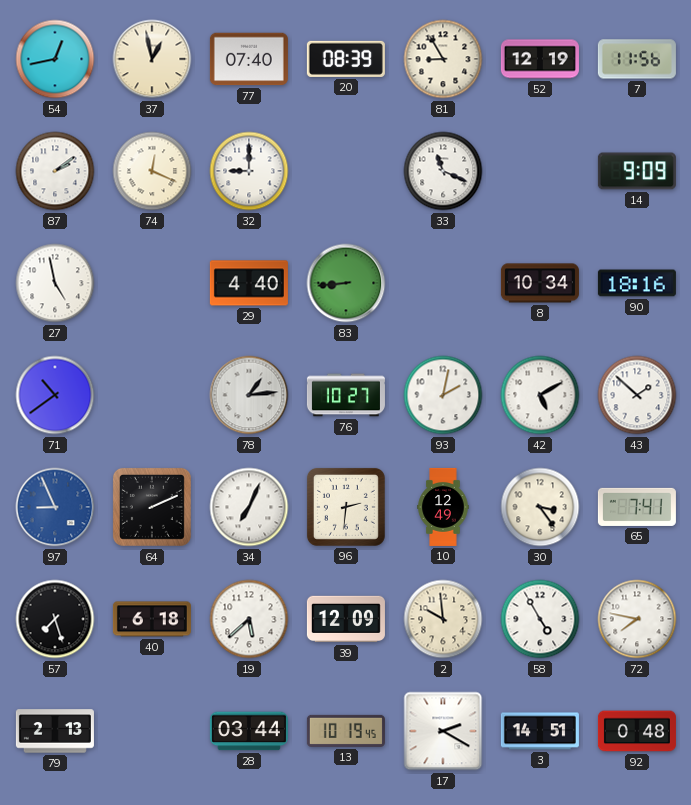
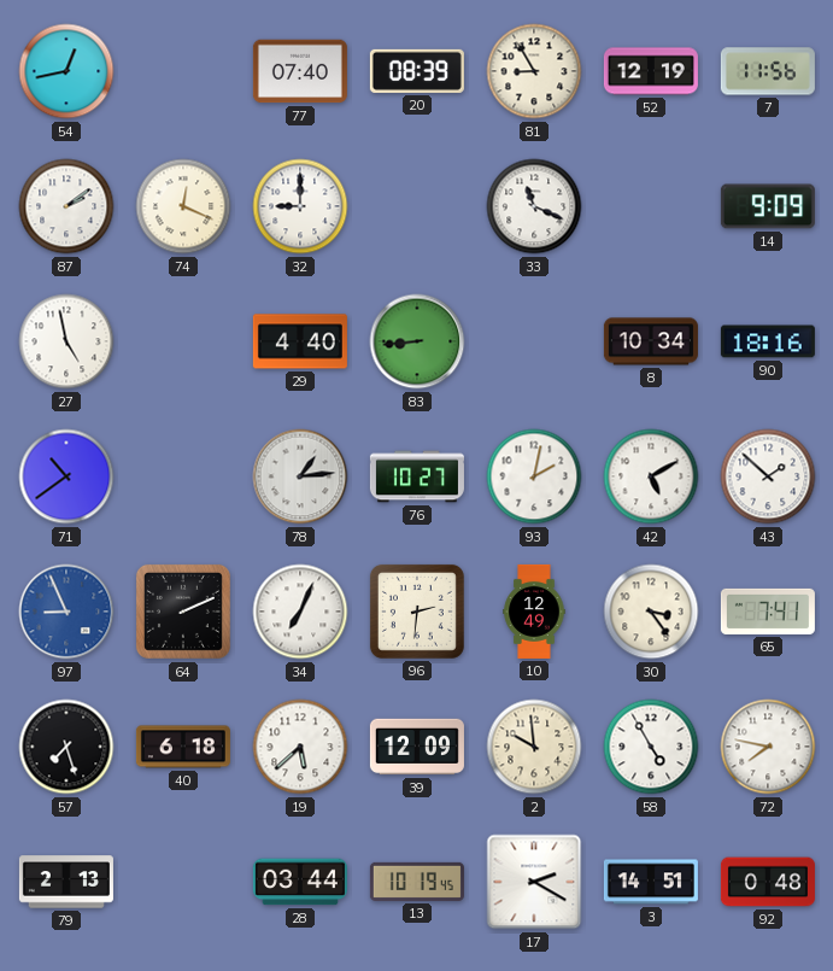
37: 12:58 -> none (152, 59)
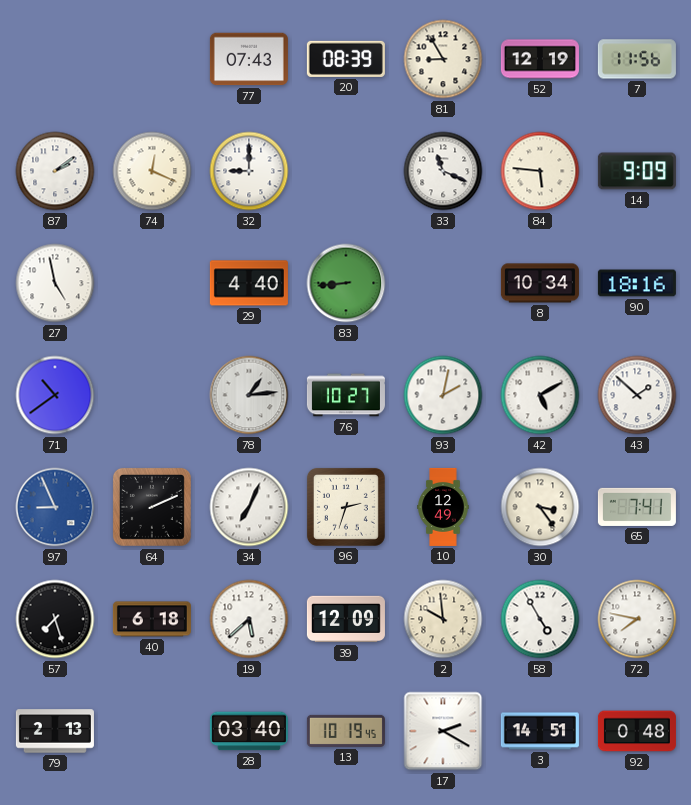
54: 12:43 -> none (66, 71)
77: 07:40 -> 07:43 (249, 59)
84: none -> 5:46 (540, 171)
96: 2:31 -> 2:33 (346, 507)
28: 03:44 -> 03:40 (249, 731)
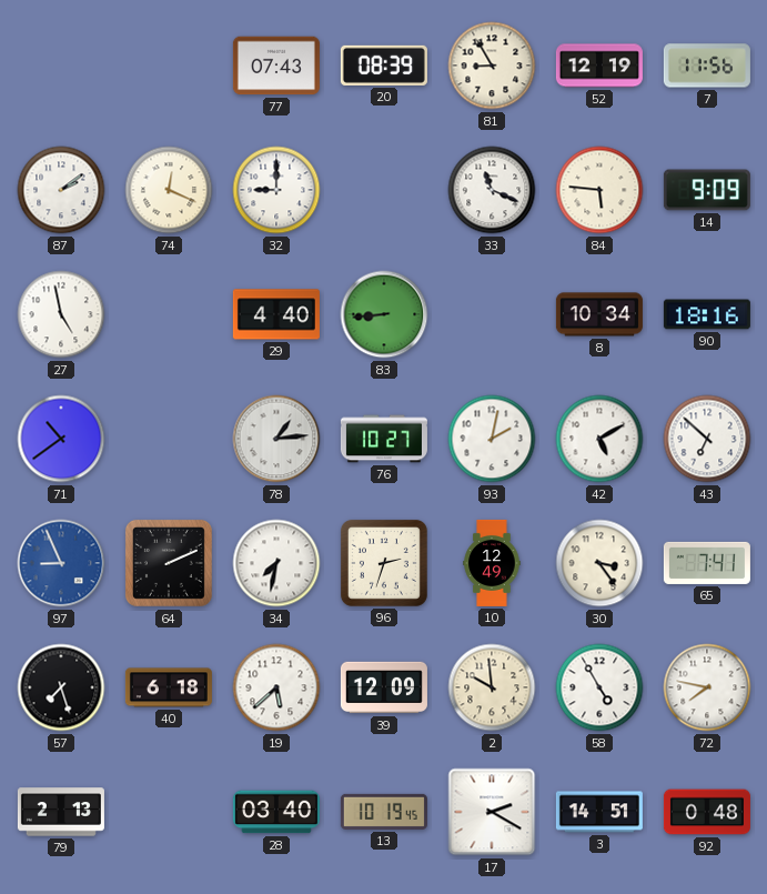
43: 1:52 -> 6:52 (707, 439)
34: 7:04 -> 7:32 (276, 563)
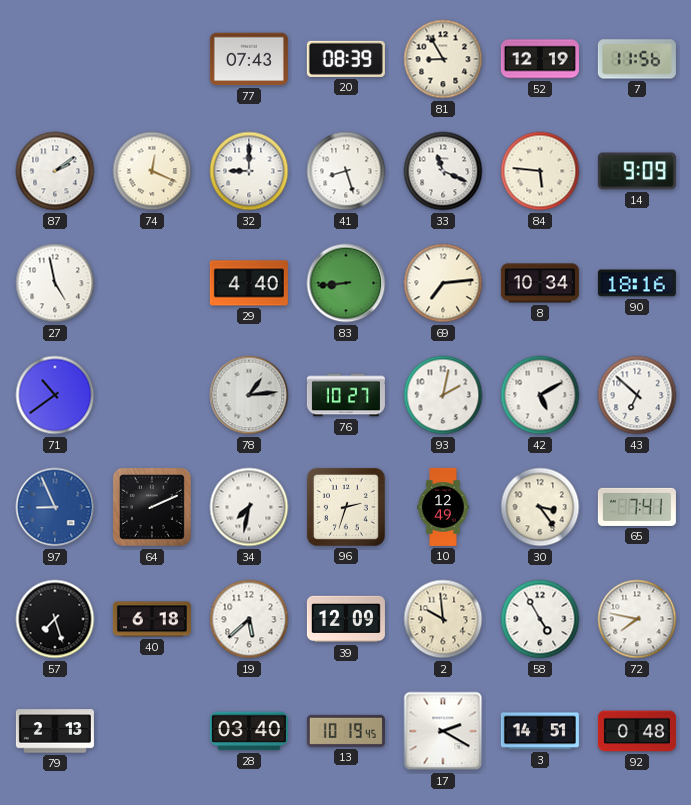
41: none -> 8:27 (346, 171)
69: none -> 7:14 (443, 283)
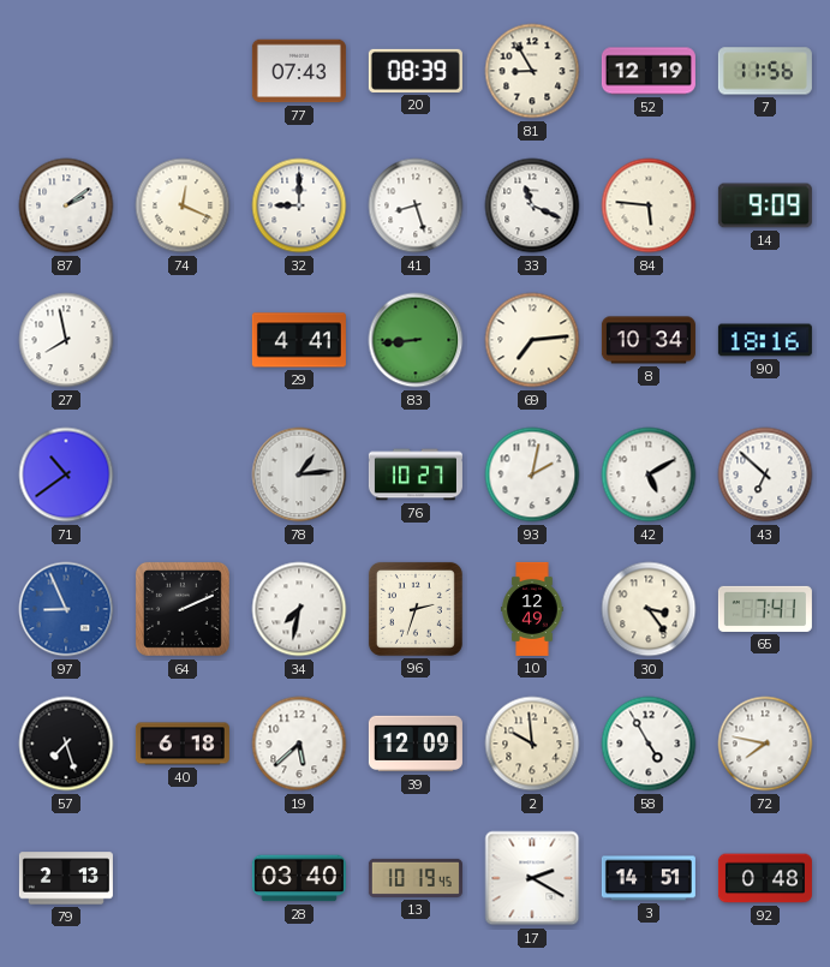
27: 4:58 -> 7:58 (66, 340)
29: 4:40 -> 4:41 (299, 340)
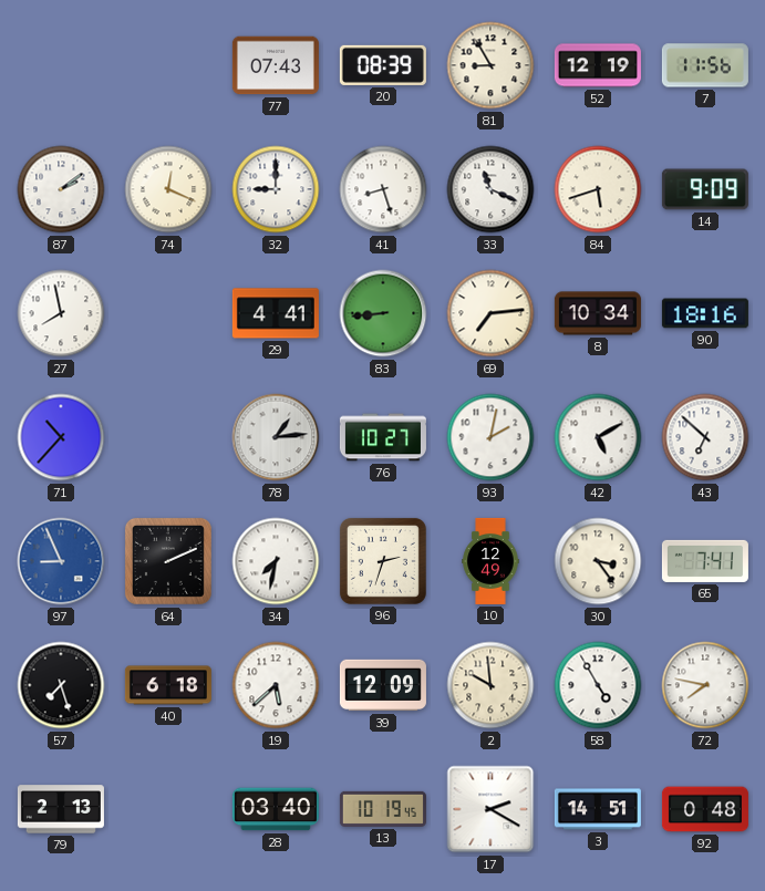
84: 5:46 -> 5:42 (598, 189)
71: 10:39 -> 10:37 (61, 437)
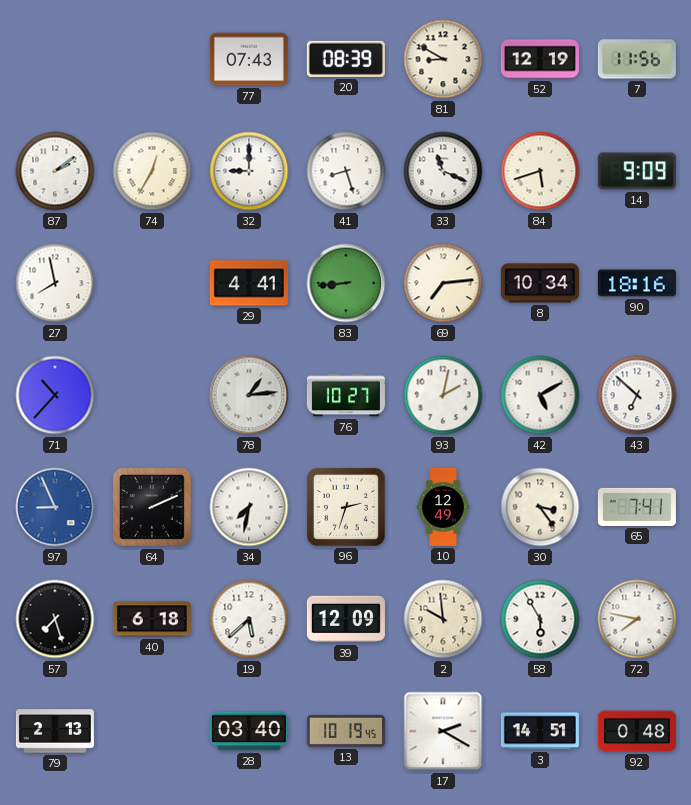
81: 8:55 -> 8:50 (443, 59)
74: 12:19 -> 12:35 (152, 171)
58: 4:55 -> 5:55 (540, 619)
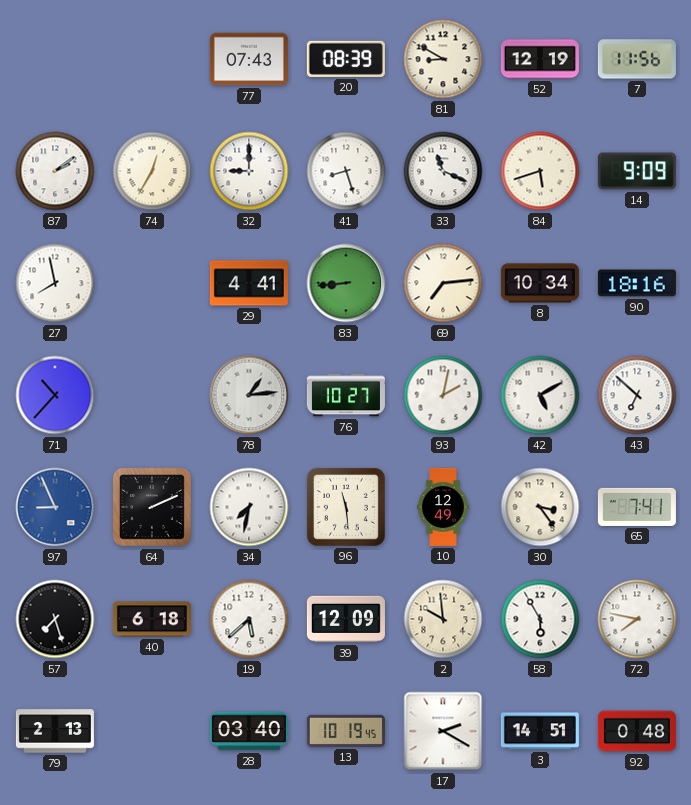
96: 2:33 -> 11:29 (346, 507)
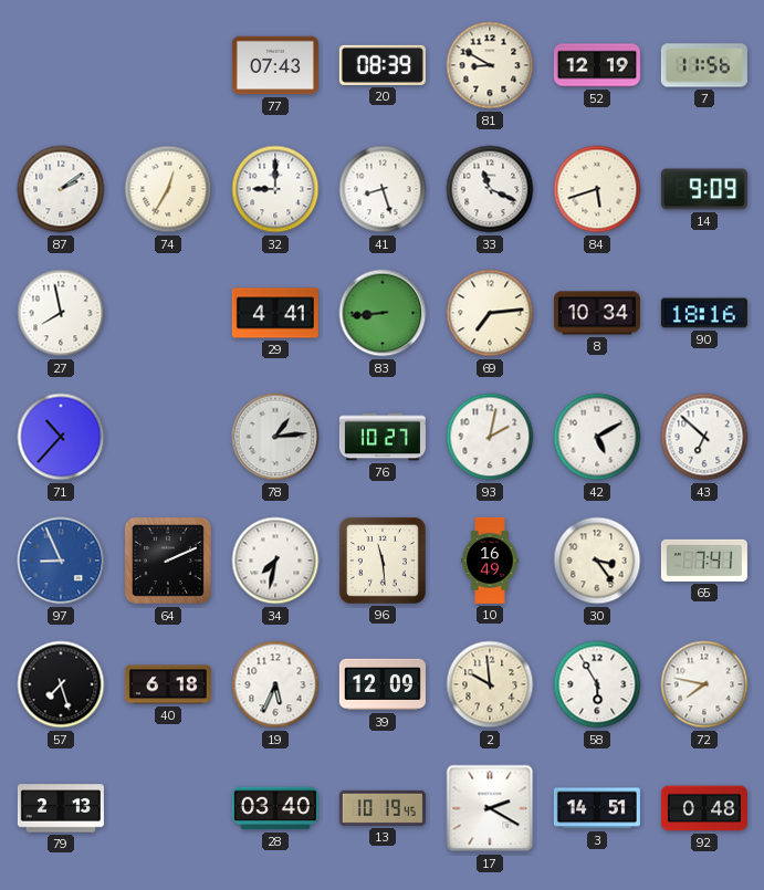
10: 12:49 -> 16:49 (490, 561)
19: 5:38 -> 5:34 (275, 684)
